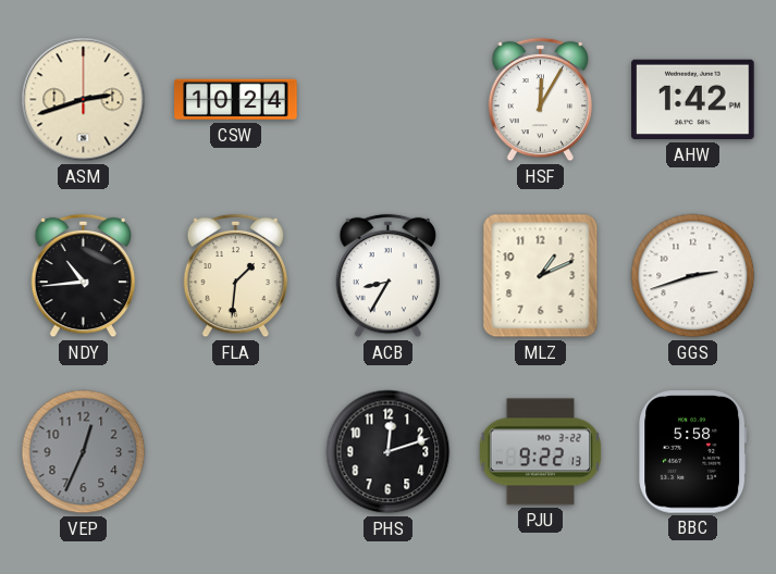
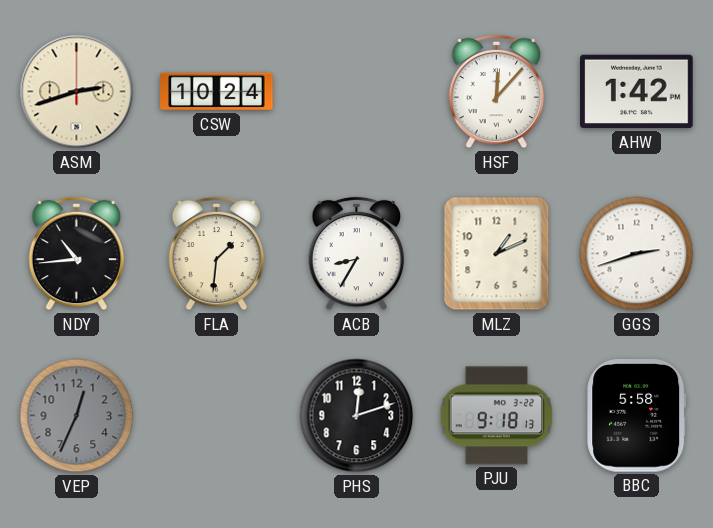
HSF: 12:05 -> 12:07 (497, 92)
PJU: 9:22 -> 9:18 (497, 416)
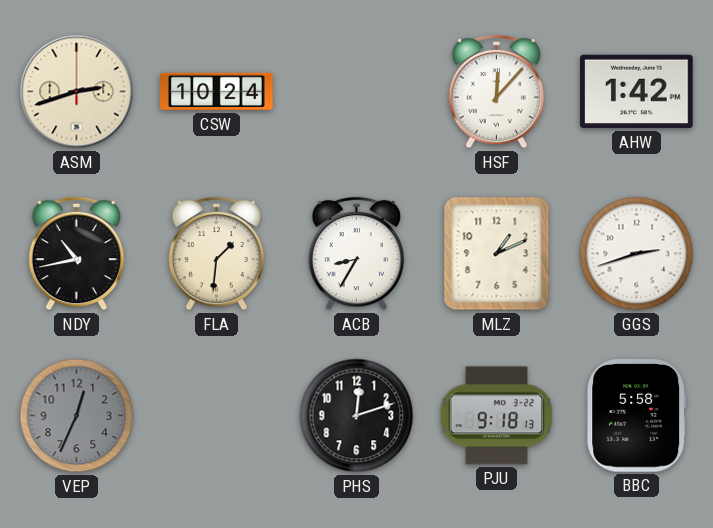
NDY: 10:44 -> 10:43 (77, 254)
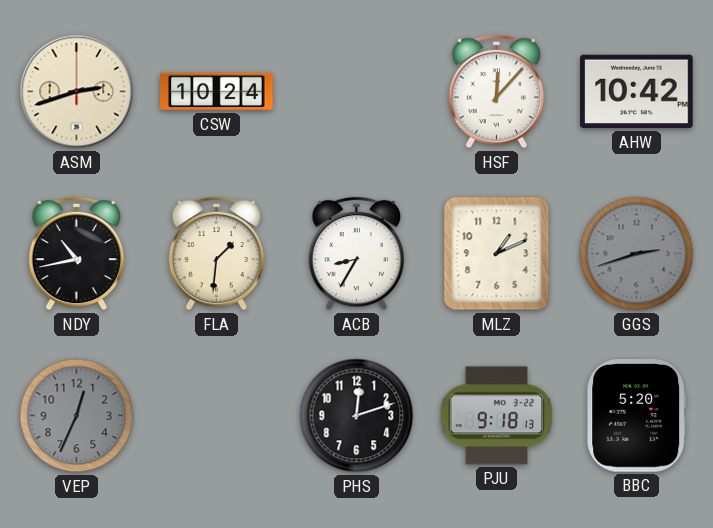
AHW: 1:42 -> 10:42 (637, 92)
GGS dial: white -> grey (637, 254)
BBC: 5:58 -> 5:20 (637, 416)
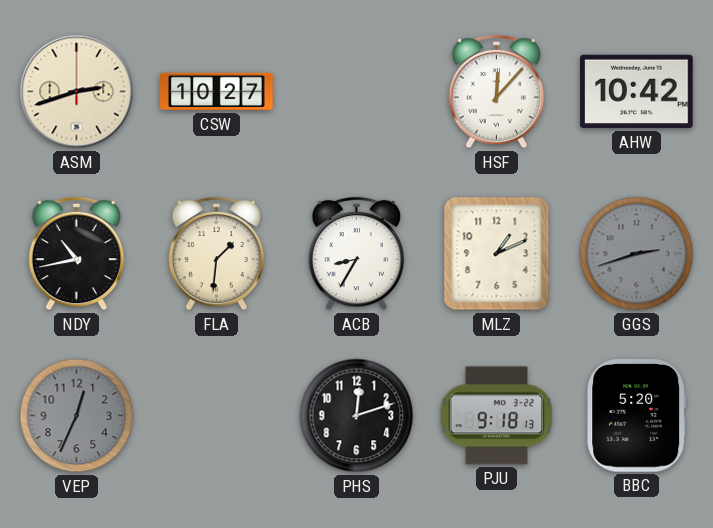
CSW: 10:24 -> 10:27 (217, 92)
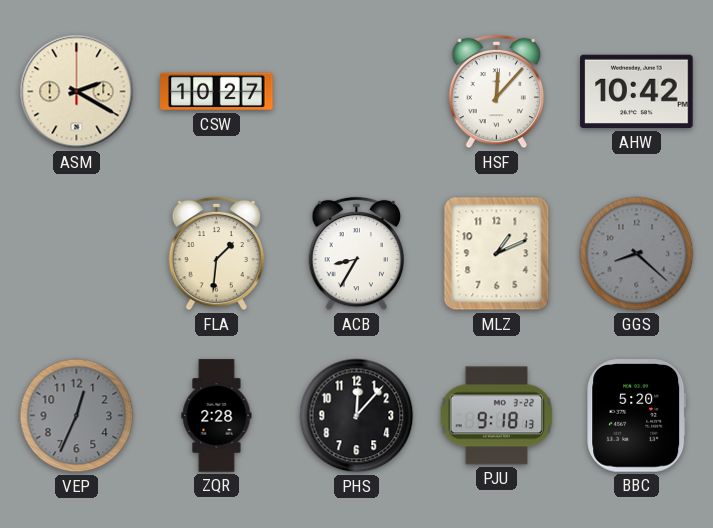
ASM: 2:42 -> 2:20 (77, 92)
NDY: 10:43 -> none (77, 254)
GGS: 2:42 -> 8:22 (637, 254)
ZQR: none -> 2:28 (217, 416)
PHS: 12:12 -> 12:07 (357, 416)
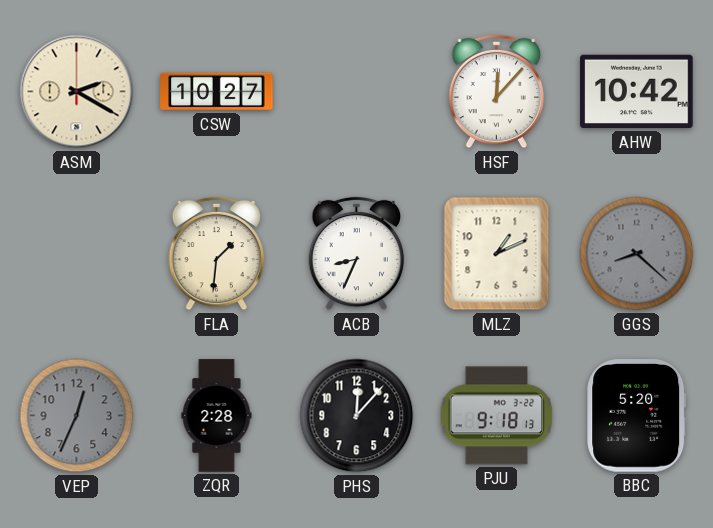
ACB: 8:35 -> 8:34 (357, 254)
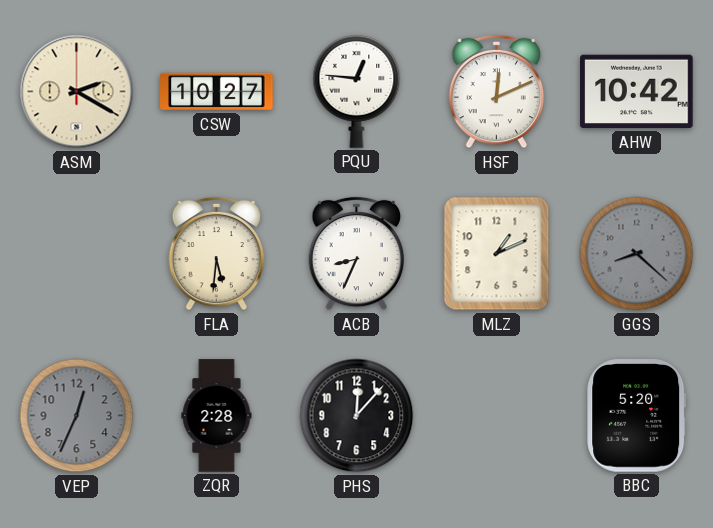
PQU: none -> 12:46 (357, 92)
HSF: 12:07 -> 12:11 (497, 92)
FLA: 1:31 -> 5:31 (217, 254)
PJU: 9:18 -> none (497, 416)
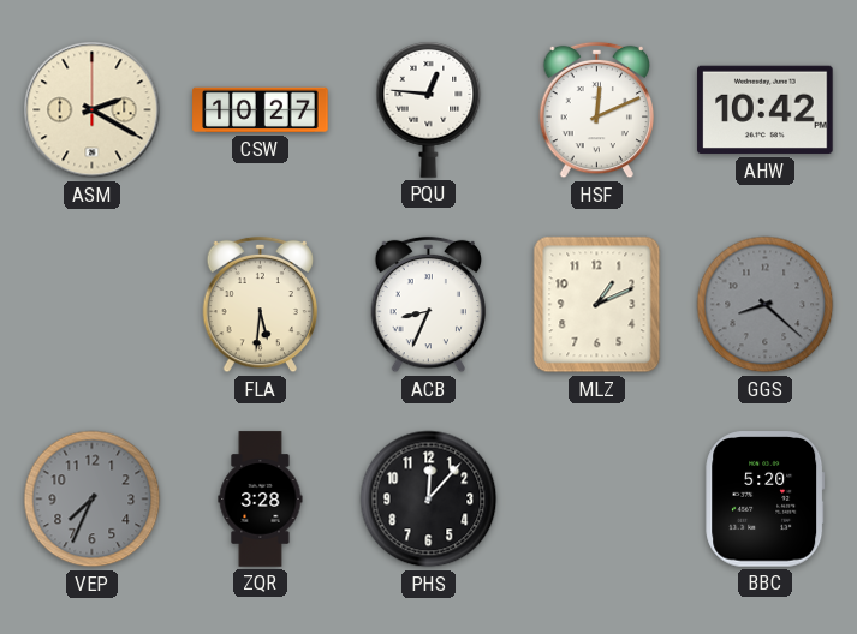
VEP: 12:34 -> 7:34 (93, 500)
ZQR: 2:28 -> 3:28 (261, 500)
